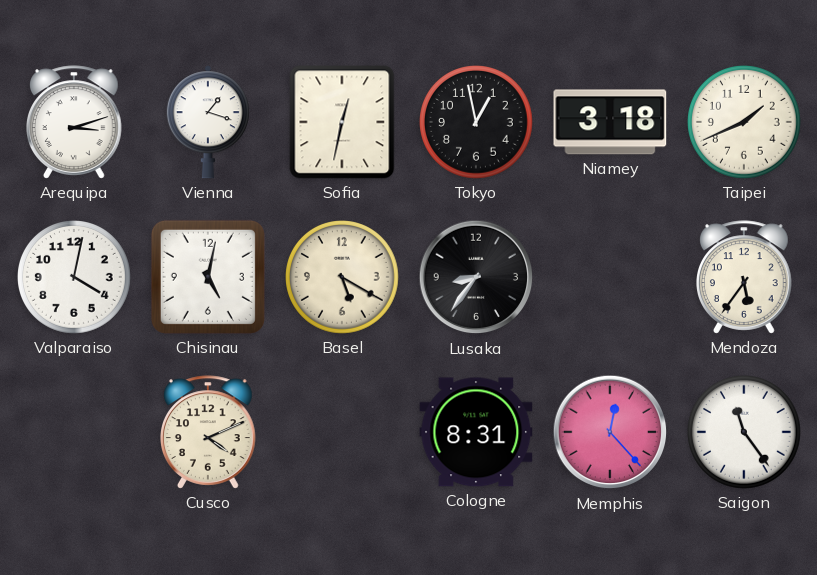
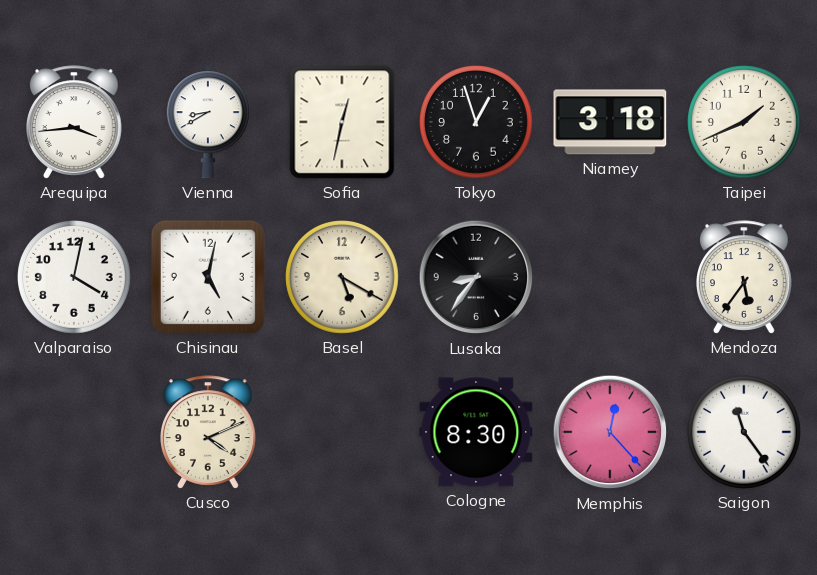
Arequipa: 3:12 -> 3:44 (75, 122)
Vienna: 1:18 -> 8:40 (208, 122)
Tokyo: 12:58 -> 12:57 (477, 123)
Cologne: 8:31 -> 8:30 (476, 432)
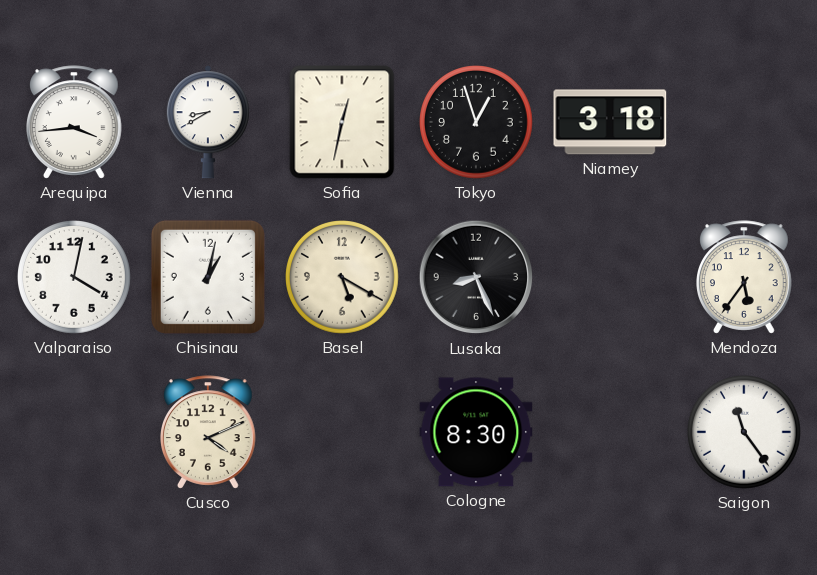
Taipei: 1:41 -> none (745, 123)
Chisinau: 5:02 -> 1:02 (208, 277)
Lusaka: 8:36 -> 8:26 (476, 277)
Memphis: 12:23 -> none (610, 432)
